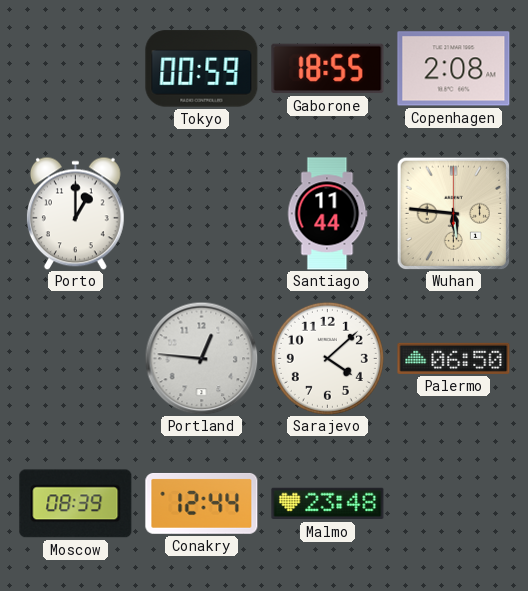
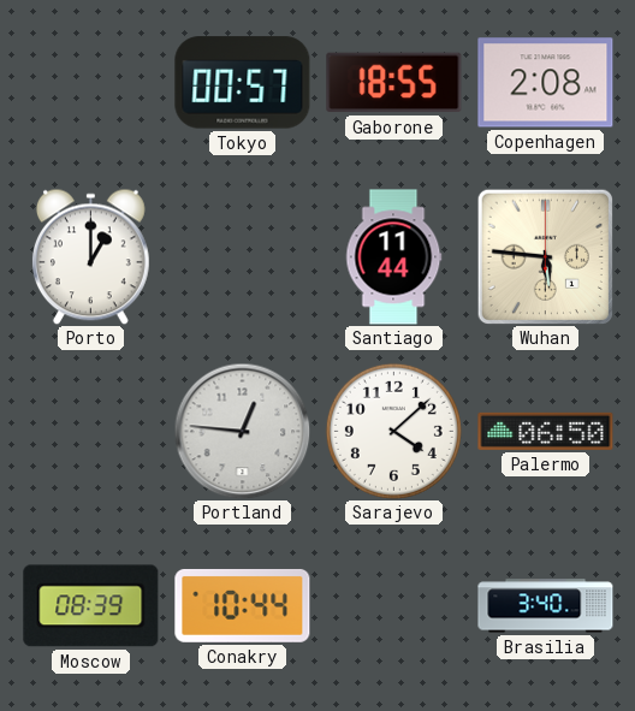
Tokyo: 00:59 -> 00:57 (243, 83)
Conakry: 12:44 -> 10:44 (243, 605)
Malmo: 23:48 -> none (328, 504)
Brasilia: none -> 3:40 (546, 606)
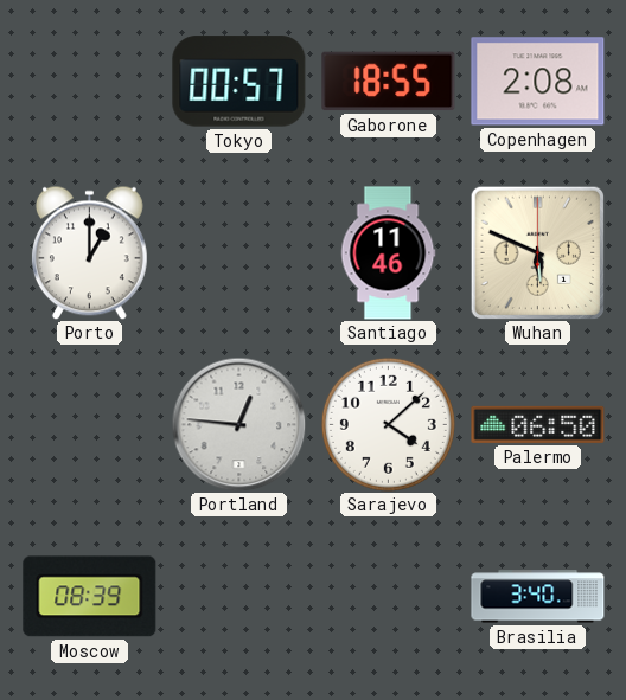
Santiago: 11:44 -> 11:46 (389, 253)
Wuhan: 5:46 -> 5:49 (537, 252)
Conakry: 10:44 -> none (243, 605)
